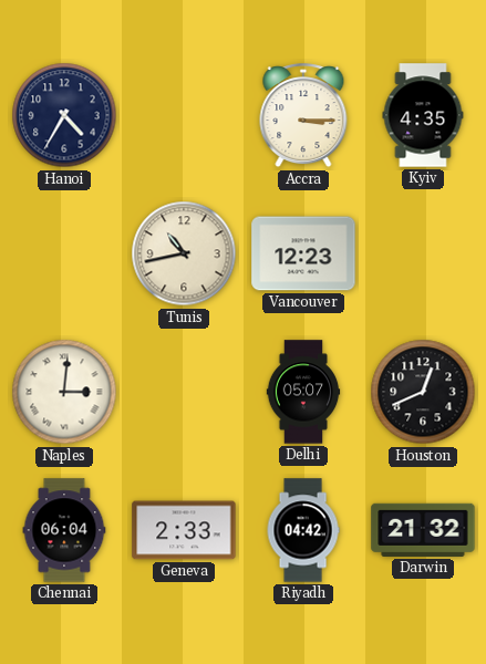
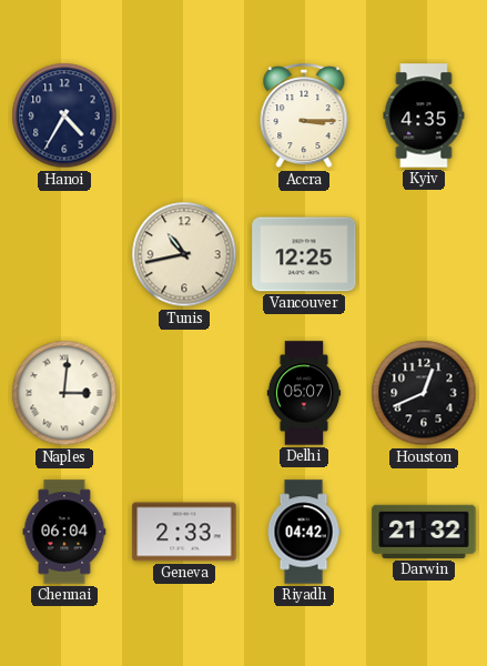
Vancouver: 12:23 -> 12:25 (304, 254)
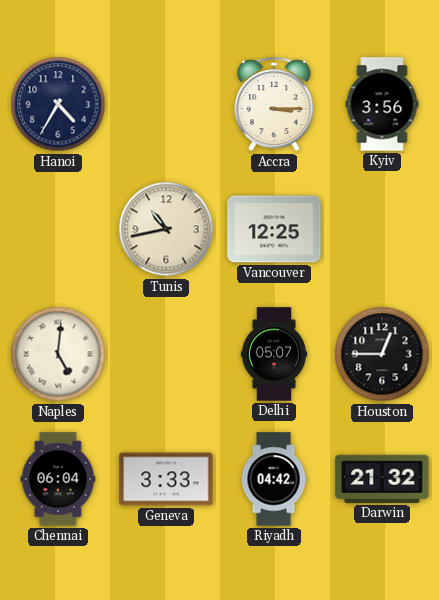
Kyiv: 4:35 -> 3:56 (382, 104)
Naples: 3:01 -> 5:01 (58, 354)
Houston: 12:41 -> 12:45 (382, 354)
Geneva: 2:33 -> 3:33 (166, 479)
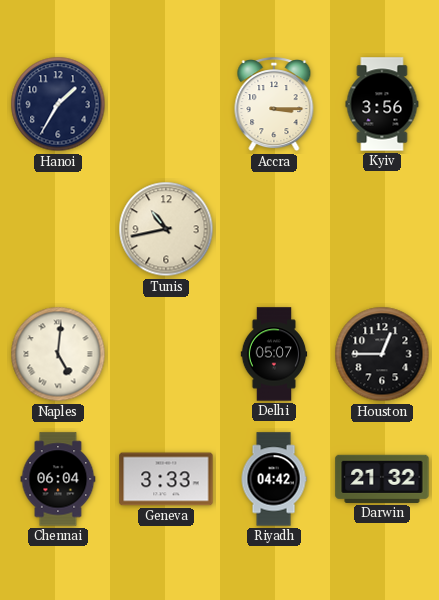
Hanoi: 4:35 -> 1:35 (58, 104)
Vancouver: 12:25 -> none (274, 229)
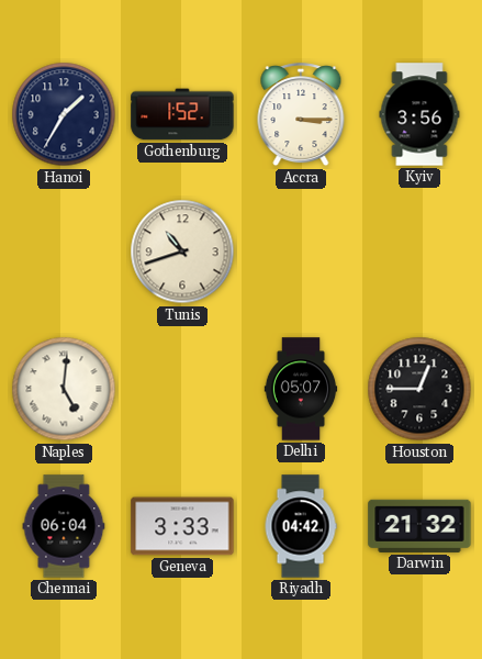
Gothenburg: none -> 1:52 (182, 114)
Tunis: 10:43 -> 10:42 (182, 252)
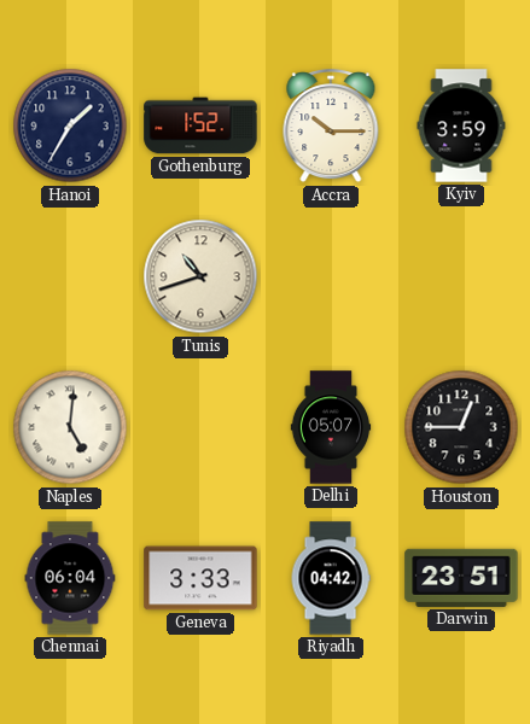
Accra: 3:15 -> 10:15 (331, 127)
Kyiv: 3:56 -> 3:59 (461, 125)
Darwin: 21:32 -> 23:51 (461, 578)
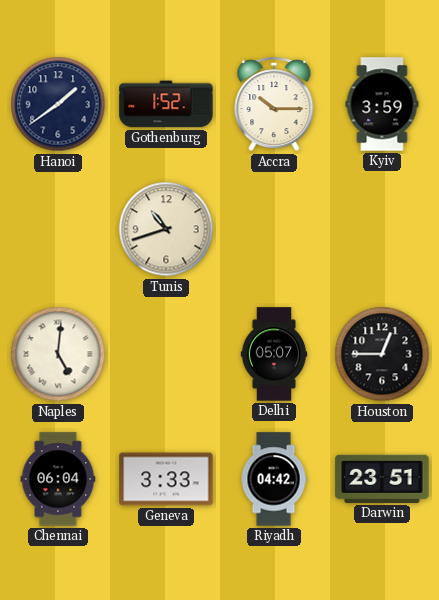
Hanoi: 1:35 -> 1:39 (58, 104)
